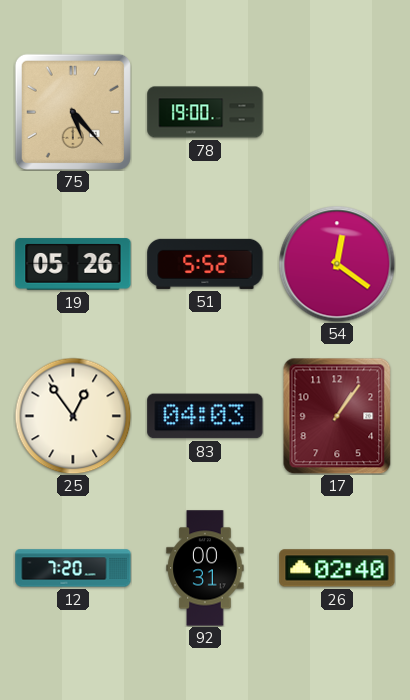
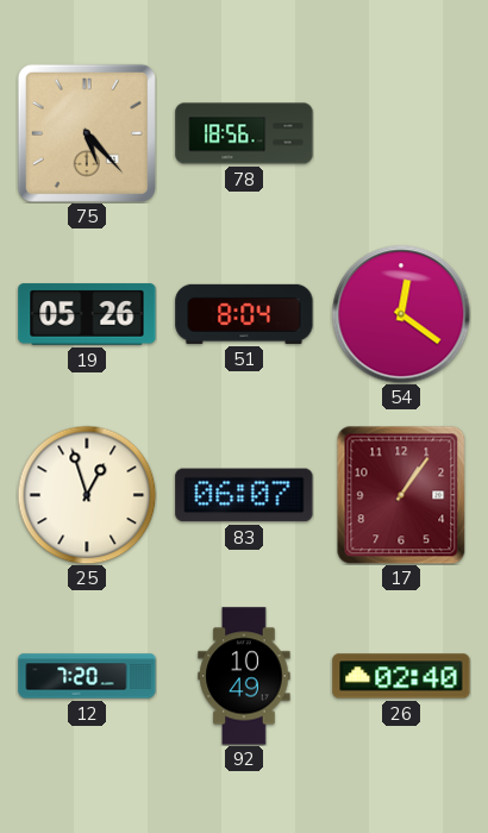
78: 19:00 -> 18:56 (244, 133)
51: 5:52 -> 8:04 (244, 314)
25: 12:54 -> 12:57 (87, 495)
83: 04:03 -> 06:07 (244, 495)
92: 00:31 -> 10:49 (244, 676)
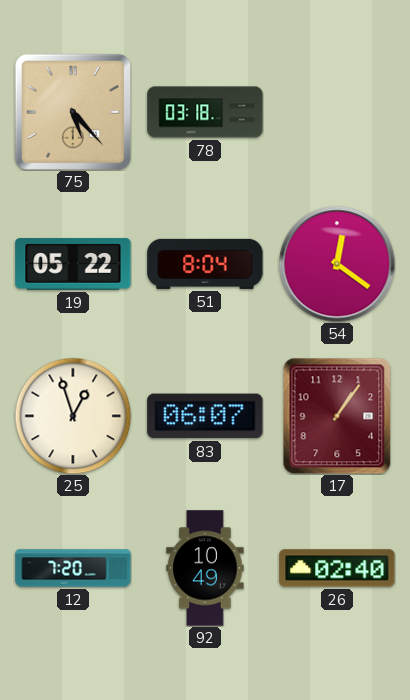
78: 18:56 -> 03:18 (205, 112)
19: 05:26 -> 05:22 (73, 264)
